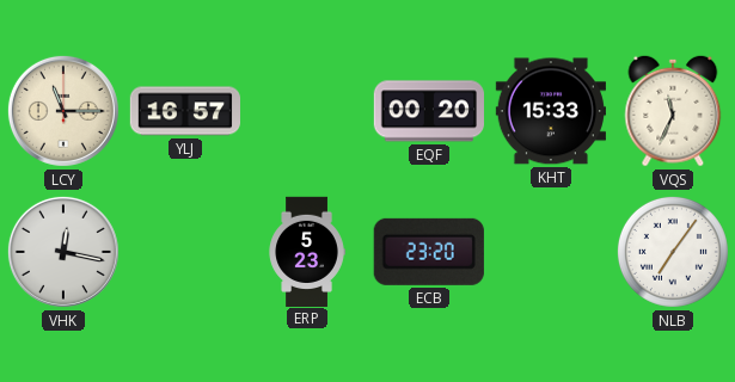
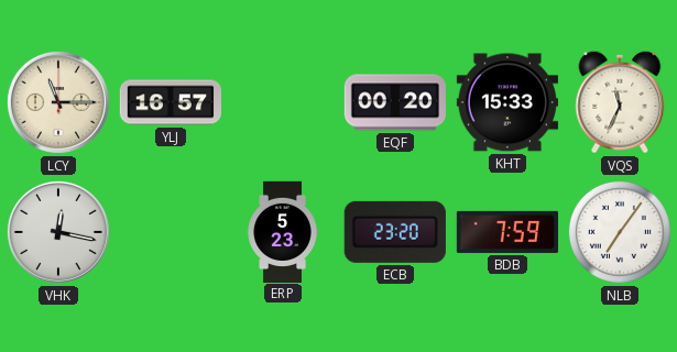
BDB: none -> 7:59 (506, 232)
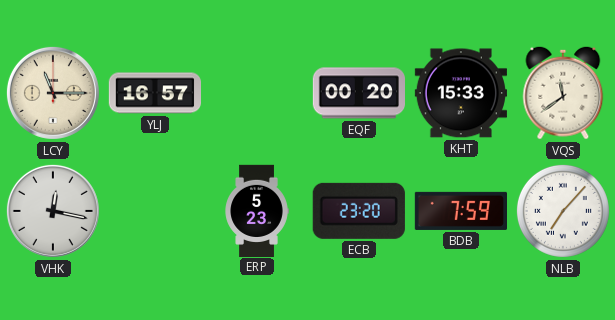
VQS: 11:34 -> 11:39 (563, 93)
NLB: 7:06 -> 7:07 (563, 211)
